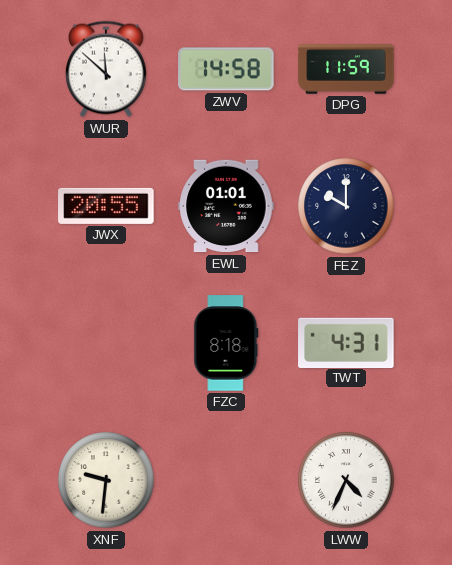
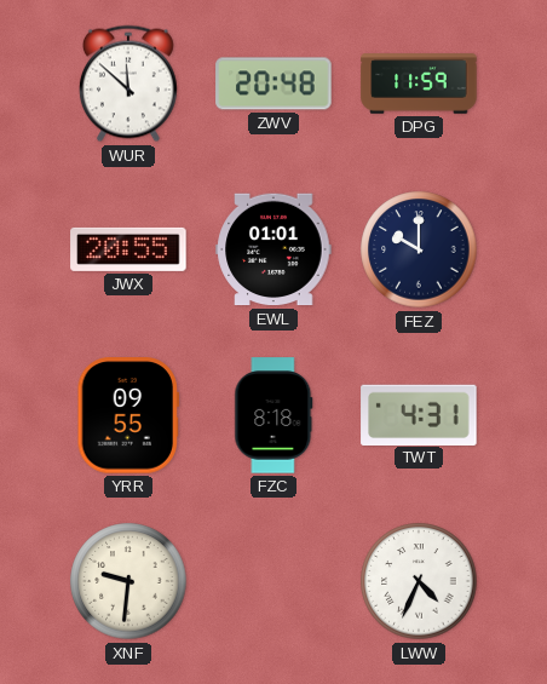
ZWV: 14:58 -> 20:48 (273, 84)
YRR: none -> 09:55 (127, 415)
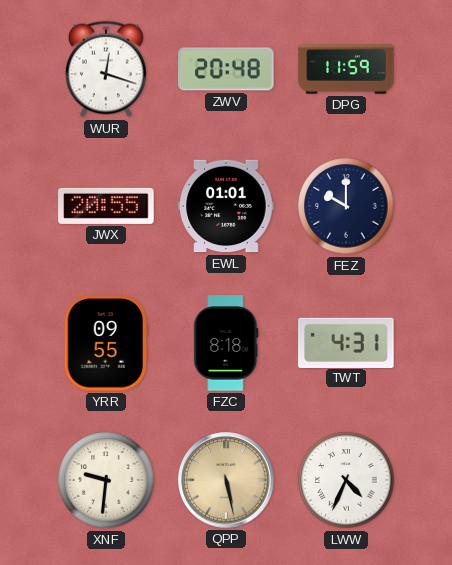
WUR: 11:52 -> 12:18 (106, 69)
QPP: none -> 5:28 (226, 480)
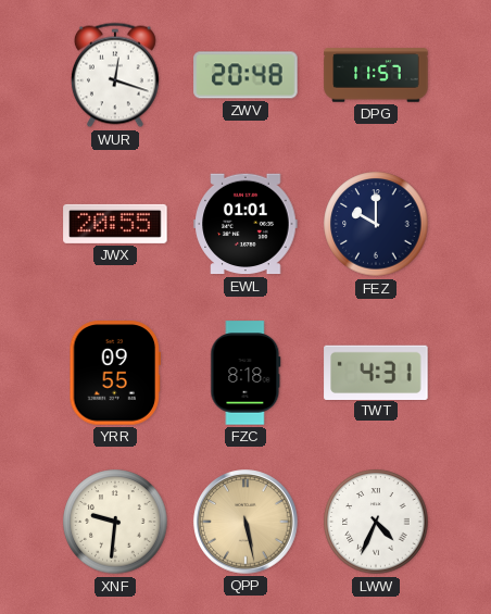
DPG: 11:59 -> 11:57 (376, 75)
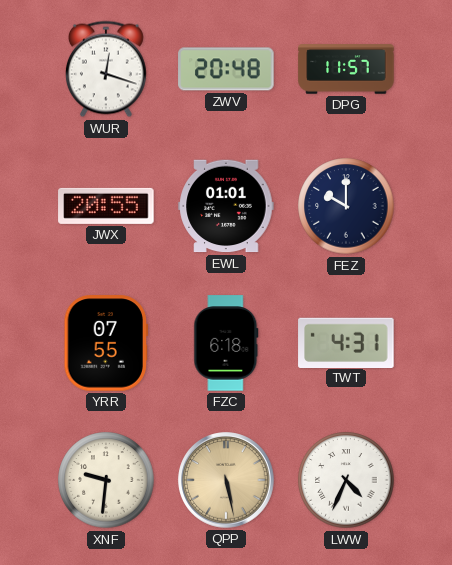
YRR: 09:55 -> 07:55 (105, 343)
FZC: 8:18 -> 6:18 (226, 343)
